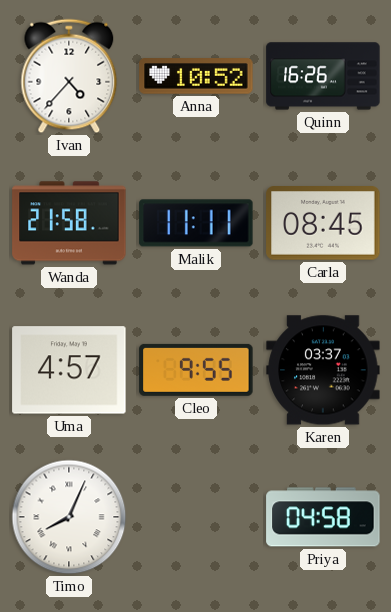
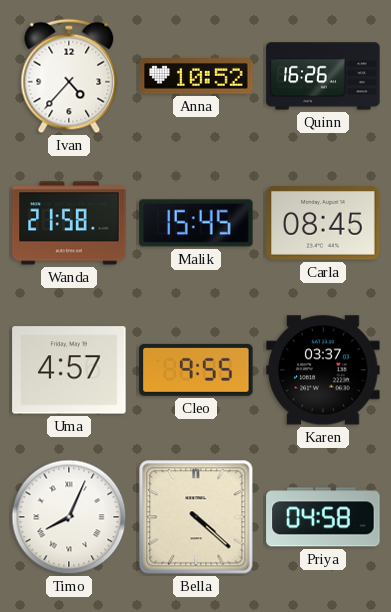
Malik: 11:11 -> 15:45 (196, 223)
Bella: none -> 4:22 (196, 517)
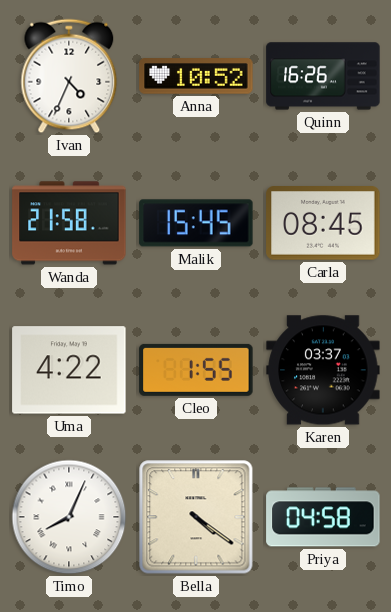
Ivan: 4:37 -> 4:34 (69, 76)
Uma: 4:57 -> 4:22 (69, 370)
Cleo: 9:55 -> 1:55 (196, 370)
Bella: 4:22 -> 4:21 (196, 517)
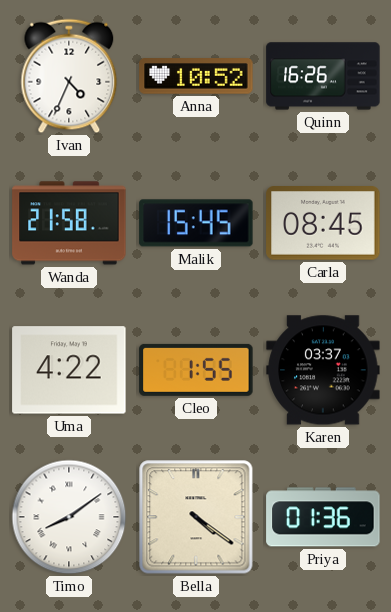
Timo: 8:04 -> 8:09 (69, 517)
Priya: 04:58 -> 01:36 (323, 517)
